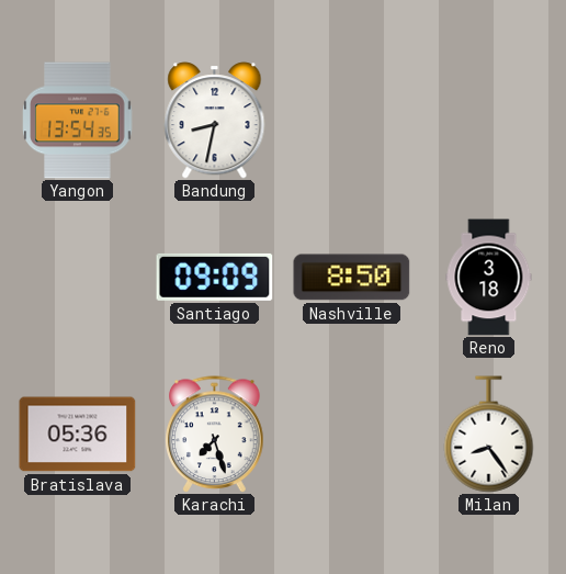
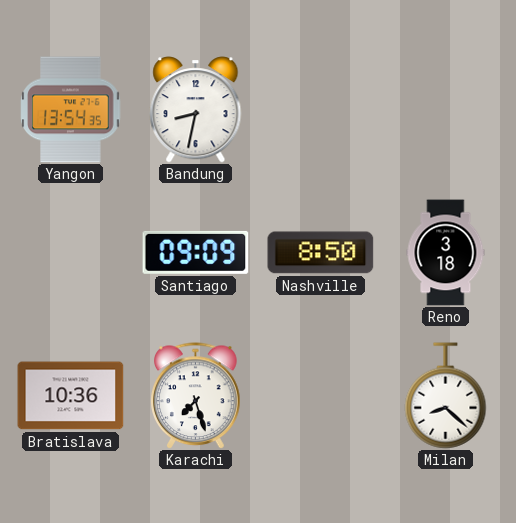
Bratislava: 05:36 -> 10:36 (71, 396)
Milan: 8:24 -> 8:22 (446, 396)
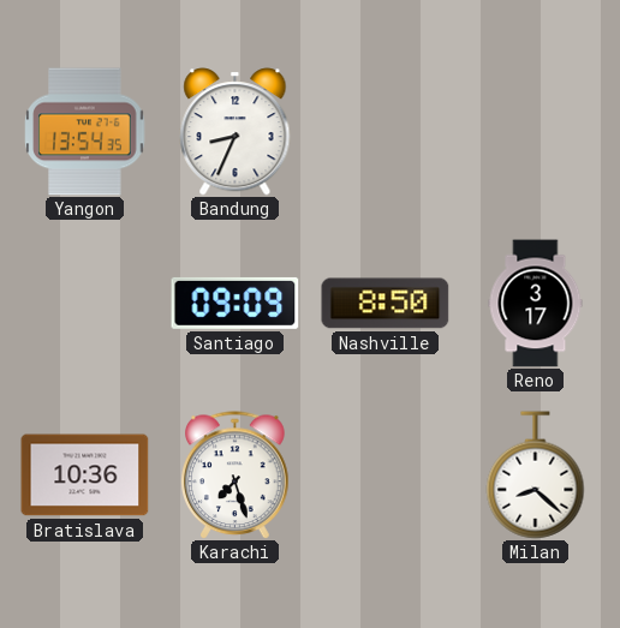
Bandung: 8:32 -> 8:34 (236, 132)
Reno: 3:18 -> 3:17 (536, 304)
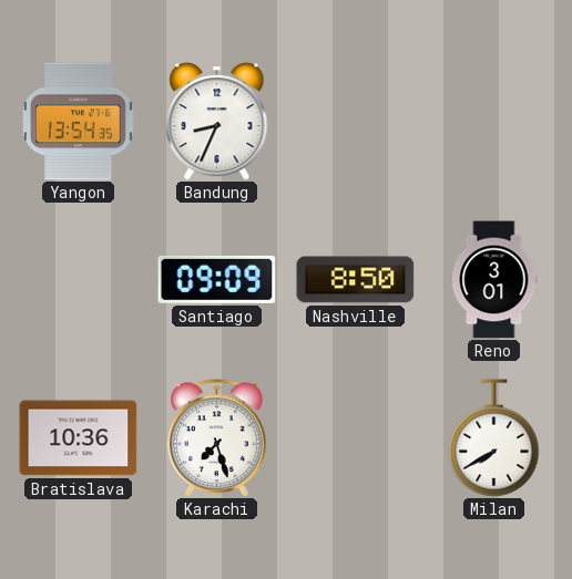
Reno: 3:17 -> 3:01 (494, 280)
Milan: 8:22 -> 7:40 (494, 438)
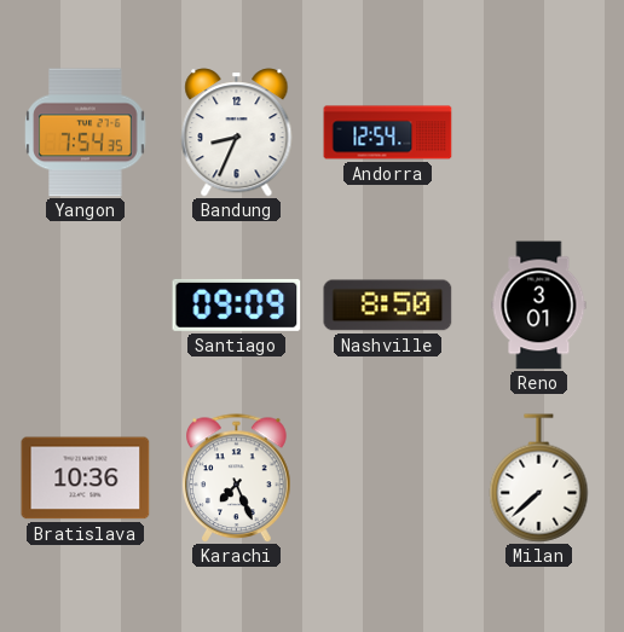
Yangon: 13:54 -> 7:54 (86, 133)
Andorra: none -> 12:54 (388, 133)
Karachi: 7:27 -> 7:26 (237, 479)
Milan: 7:40 -> 7:38 (539, 479)
